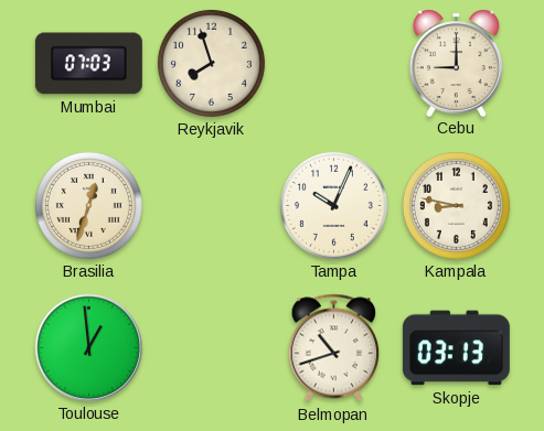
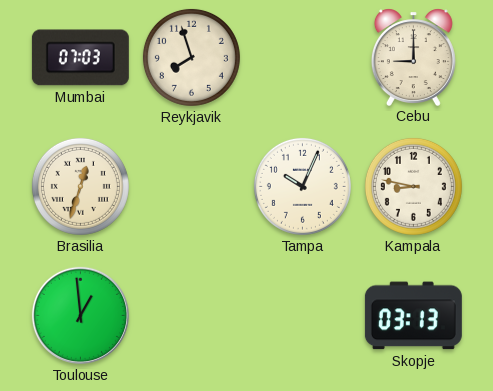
Belmopan: 10:42 -> none (334, 348)
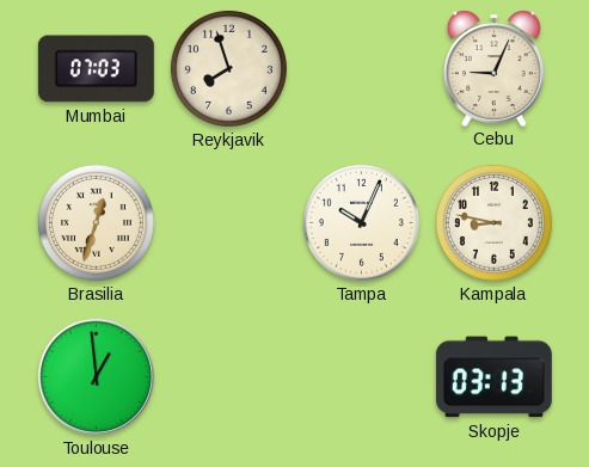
Cebu: 9:00 -> 9:04 (493, 68)
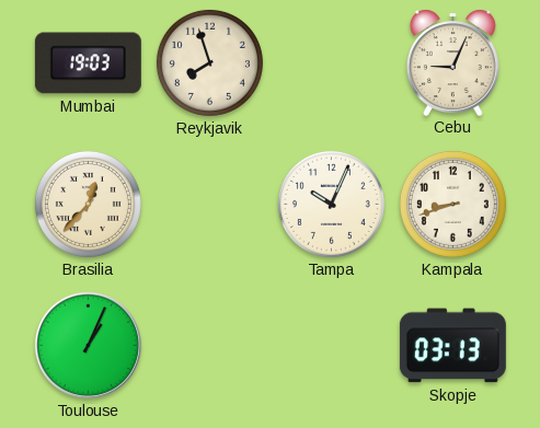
Mumbai: 07:03 -> 19:03 (88, 63)
Brasilia: 12:33 -> 12:37 (88, 204)
Kampala: 8:47 -> 8:42 (452, 204)
Toulouse: 12:59 -> 1:04 (88, 345)
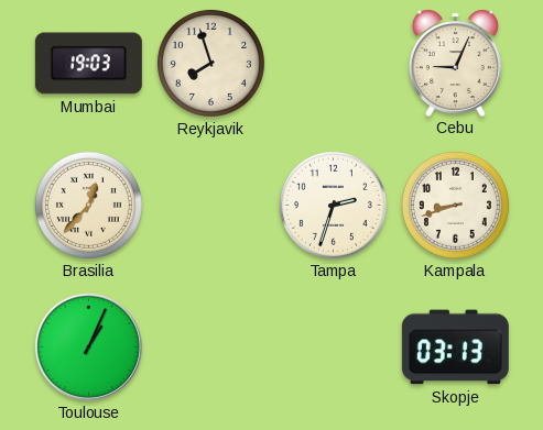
Tampa: 10:04 -> 2:33 (333, 205)
